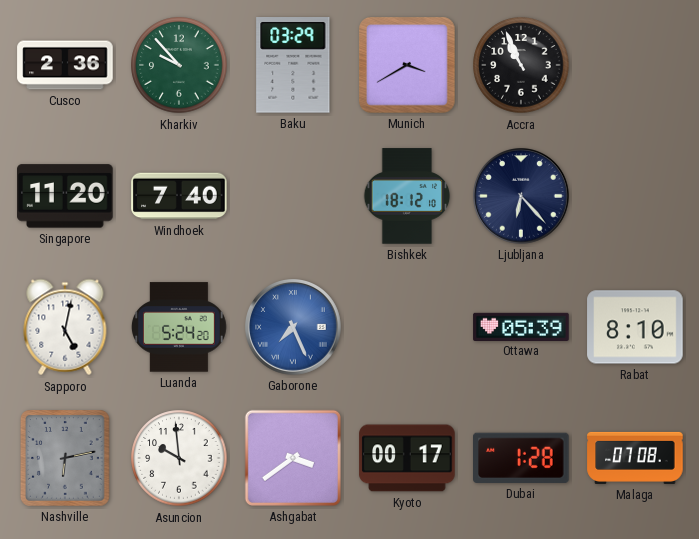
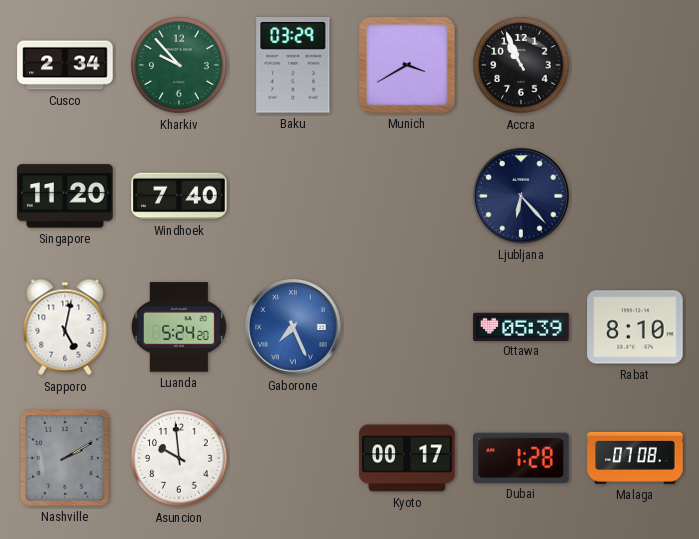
Cusco: 2:36 -> 2:34 (65, 65)
Bishkek: 18:12 -> none (407, 196)
Nashville: 6:13 -> 2:10 (66, 459)
Ashgabat: 3:39 -> none (293, 458)
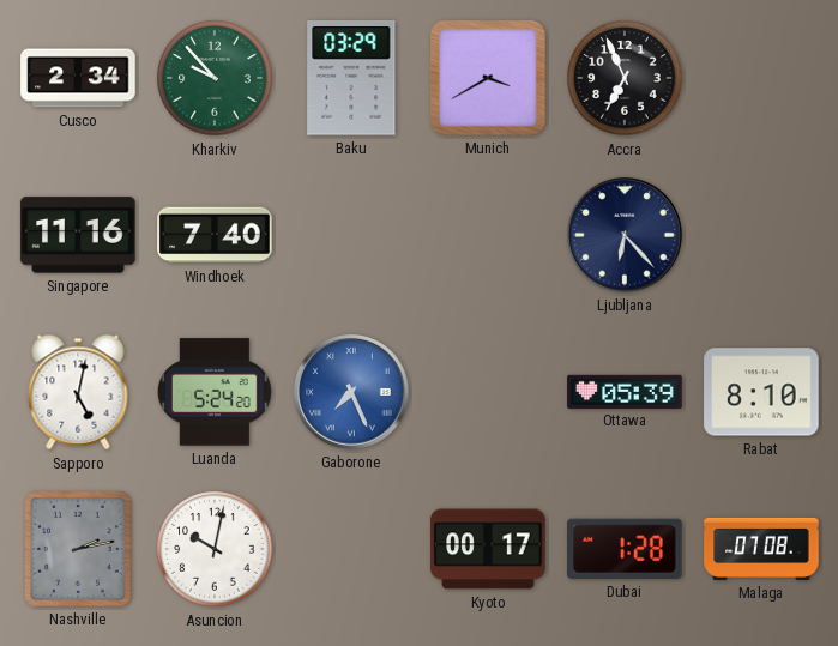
Accra: 10:56 -> 6:56 (625, 78)
Singapore: 11:20 -> 11:16 (78, 235)
Nashville: 2:10 -> 2:13 (79, 550)
Asuncion: 9:59 -> 10:02 (215, 549)
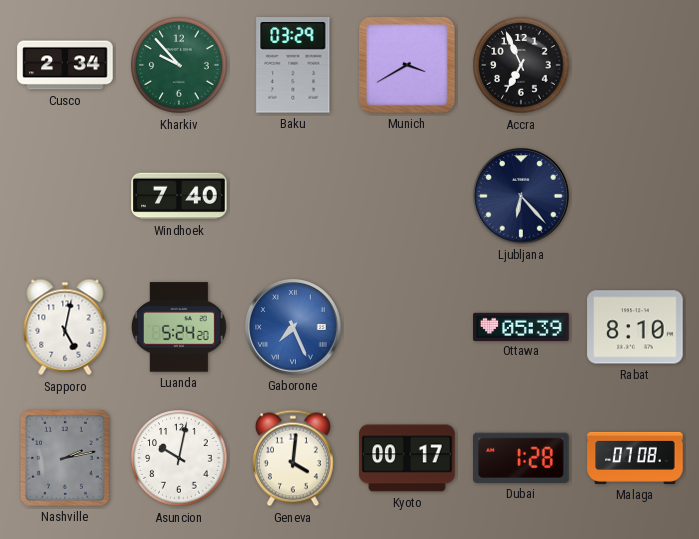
Singapore: 11:16 -> none (78, 235)
Geneva: none -> 4:01 (293, 458)
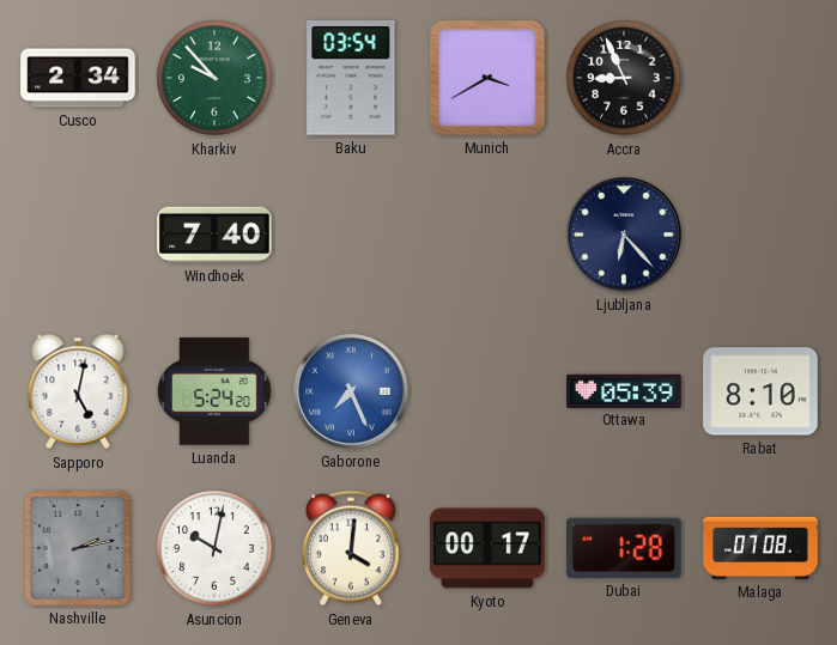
Baku: 03:29 -> 03:54 (351, 79)
Accra: 6:56 -> 8:56 (624, 78)
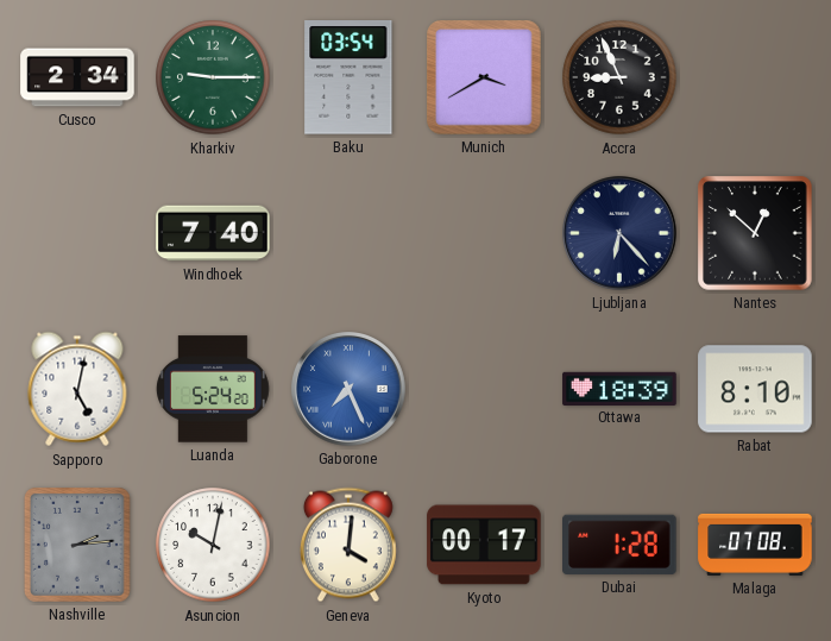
Kharkiv: 9:53 -> 9:15 (213, 77)
Nantes: none -> 12:52 (755, 233)
Ottawa: 05:39 -> 18:39 (619, 388)
Nashville: 2:13 -> 2:14 (78, 546)
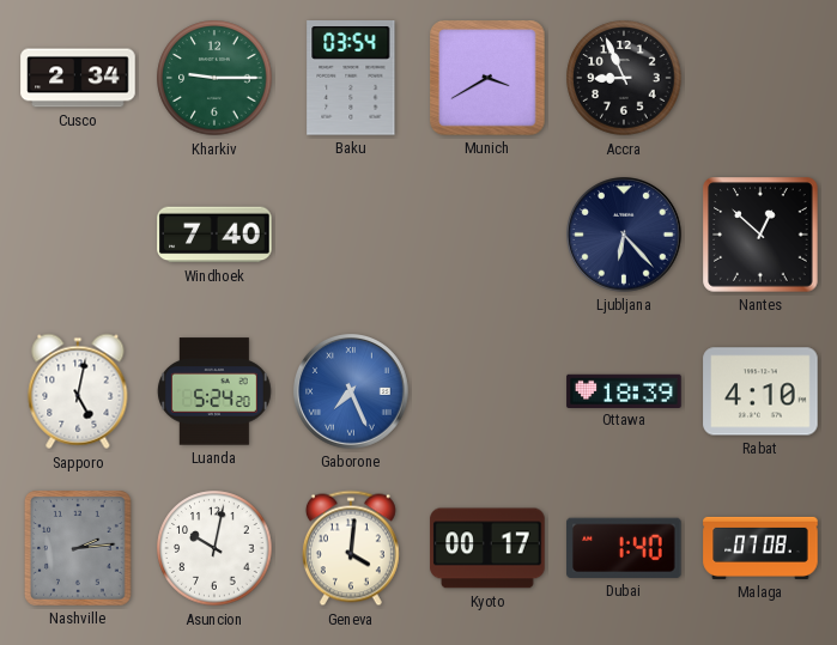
Rabat: 8:10 -> 4:10 (760, 391)
Dubai: 1:28 -> 1:40 (625, 548)
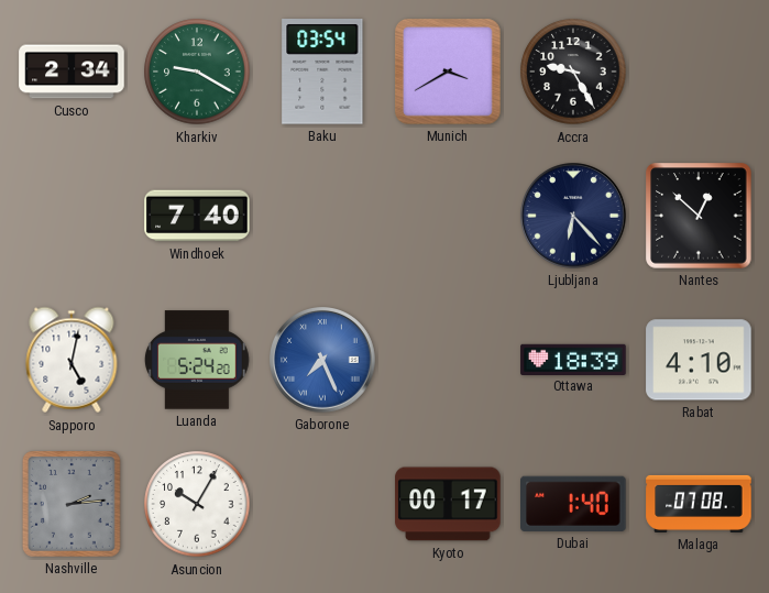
Kharkiv: 9:15 -> 9:20 (197, 72)
Accra: 8:56 -> 9:25 (573, 72)
Asuncion: 10:02 -> 10:05 (197, 504)
Geneva: 4:01 -> none (351, 548)
